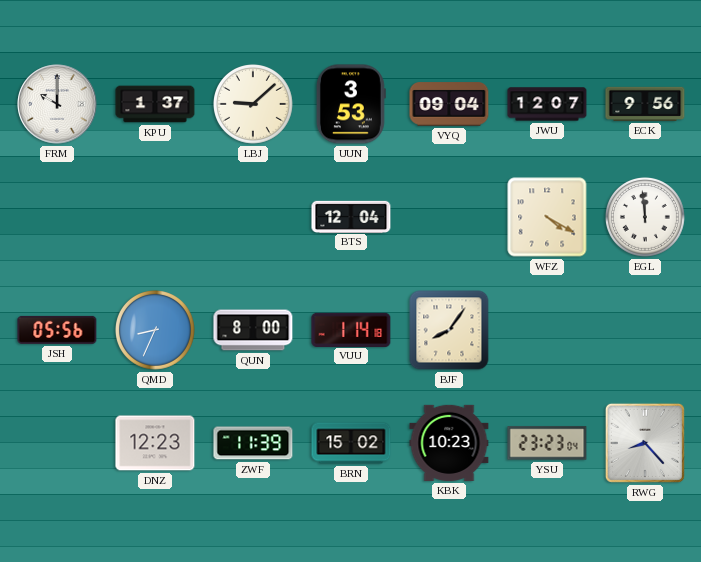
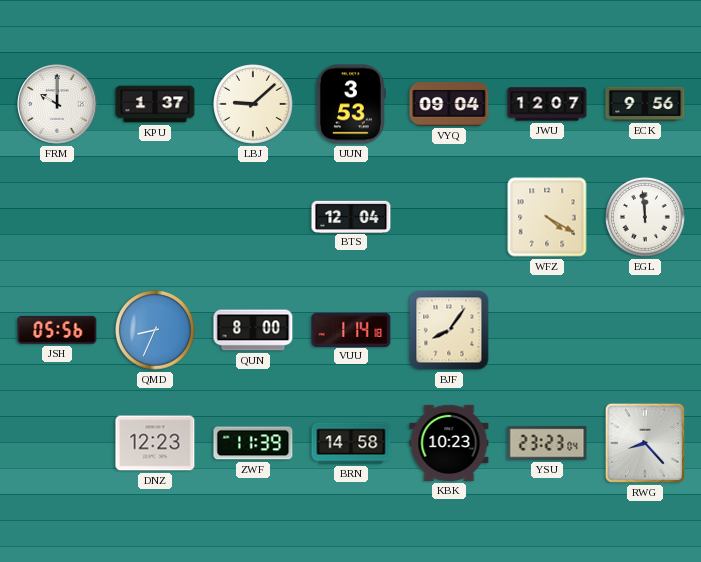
BRN: 15:02 -> 14:58 (351, 443)
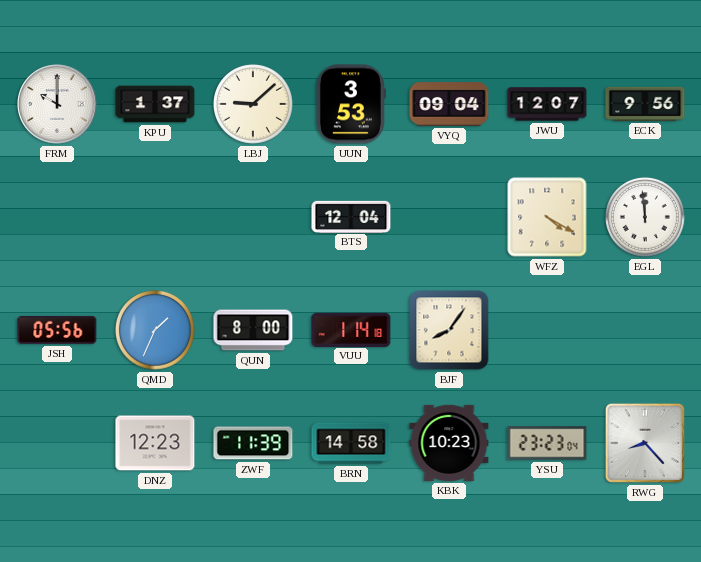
QMD: 8:34 -> 1:34 (156, 331)
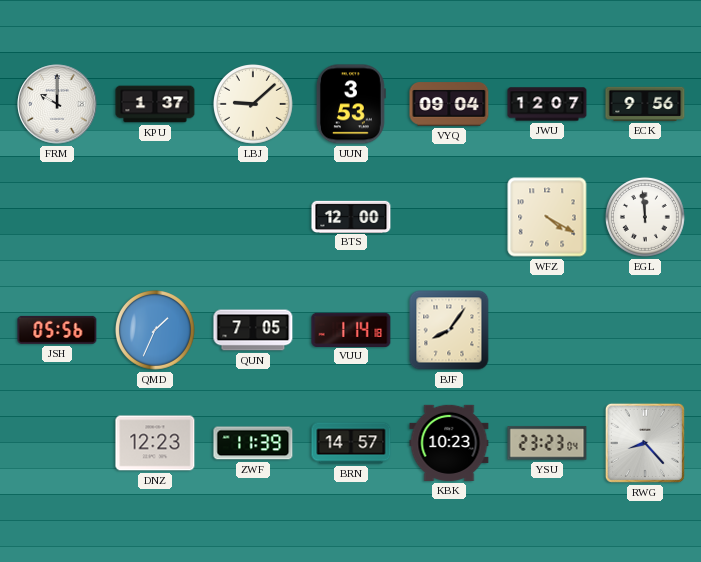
BTS: 12:04 -> 12:00 (351, 216)
QUN: 8:00 -> 7:05 (253, 330)
BRN: 14:58 -> 14:57 (351, 443)
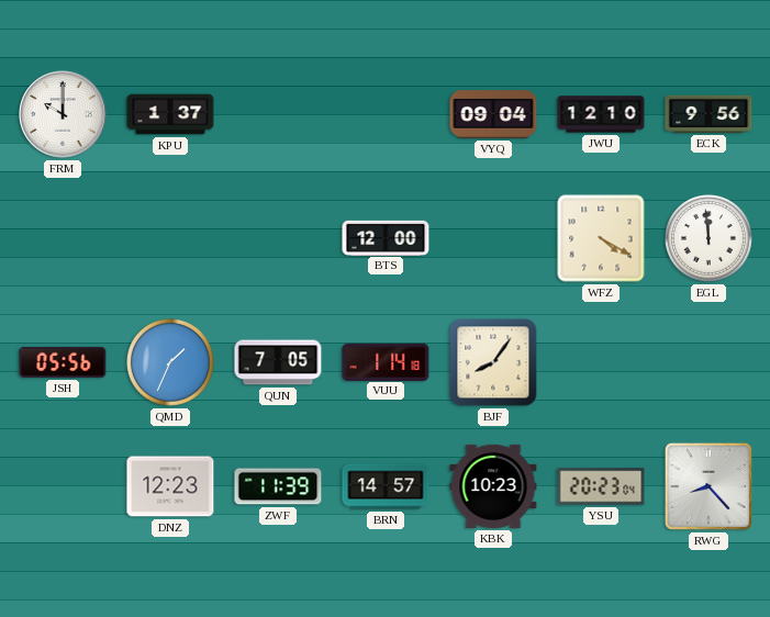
LBJ: 9:08 -> none (254, 105)
UUN: 3:53 -> none (351, 104)
JWU: 12:07 -> 12:10 (601, 114)
YSU: 23:23 -> 20:23 (601, 486)
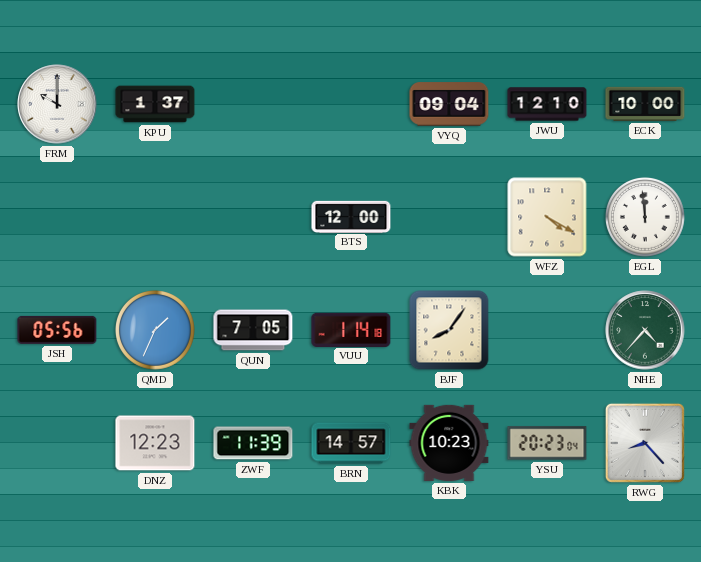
ECK: 9:56 -> 10:00 (645, 104)
NHE: none -> 4:37 (645, 330)
